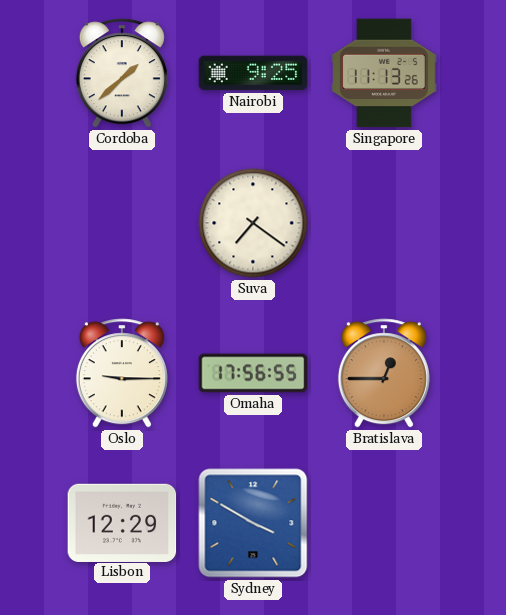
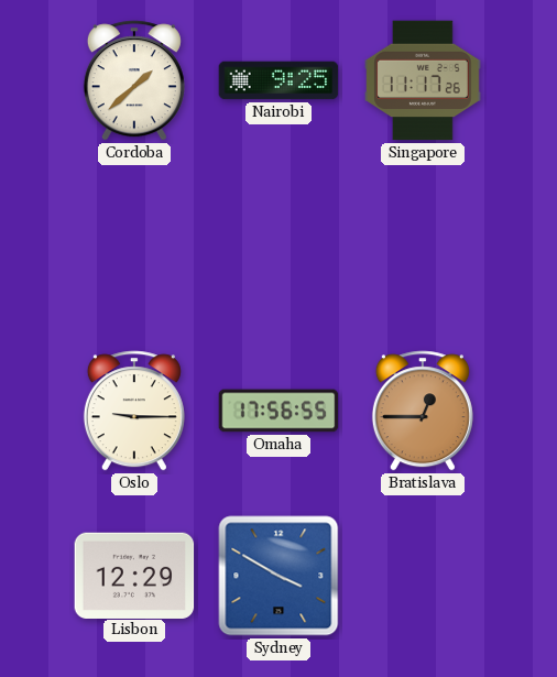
Singapore: 11:13 -> 11:17 (424, 80)
Suva: 7:21 -> none (253, 223)
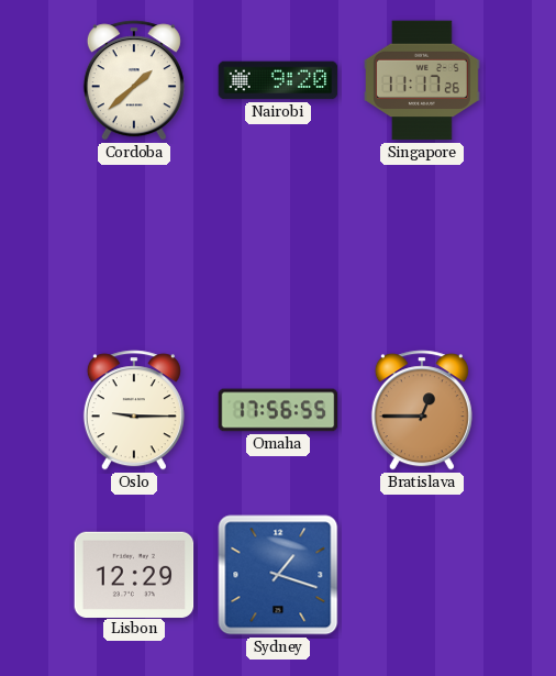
Nairobi: 9:25 -> 9:20 (278, 80)
Sydney: 3:50 -> 1:18 (278, 575)
